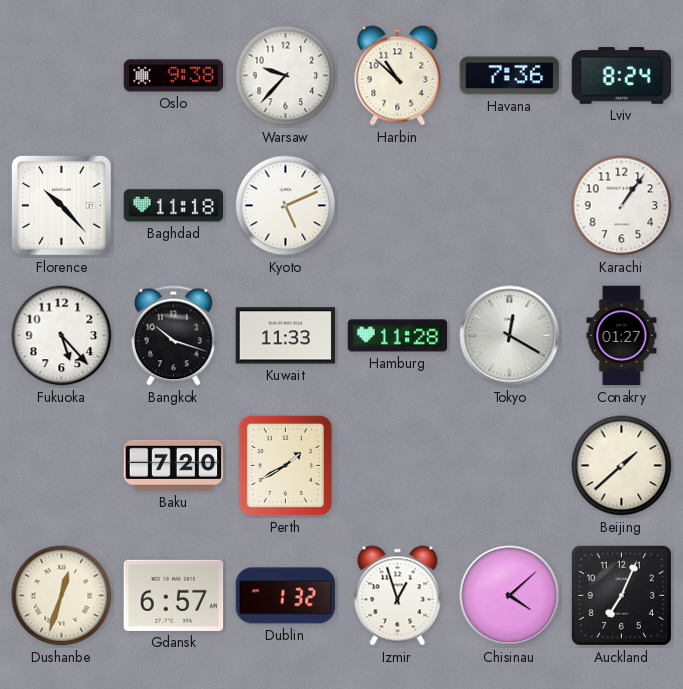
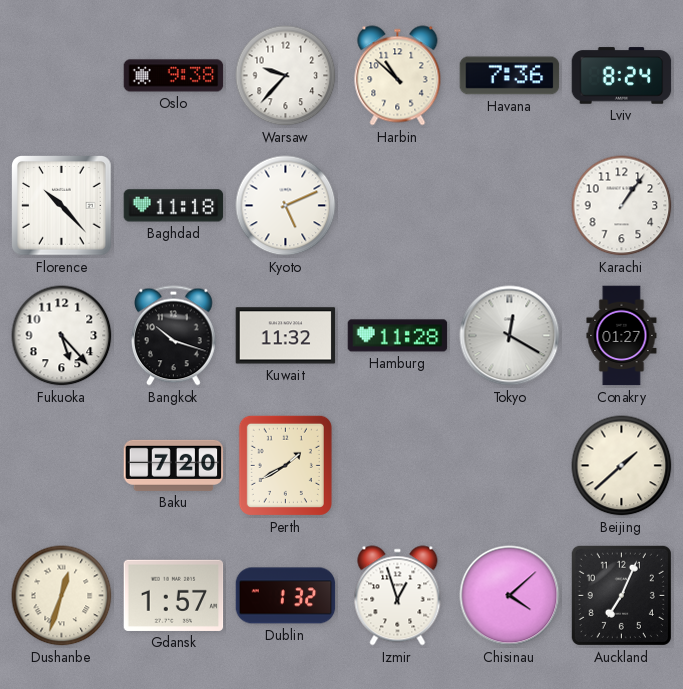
Kuwait: 11:33 -> 11:32 (286, 336)
Gdansk: 6:57 -> 1:57 (174, 595)
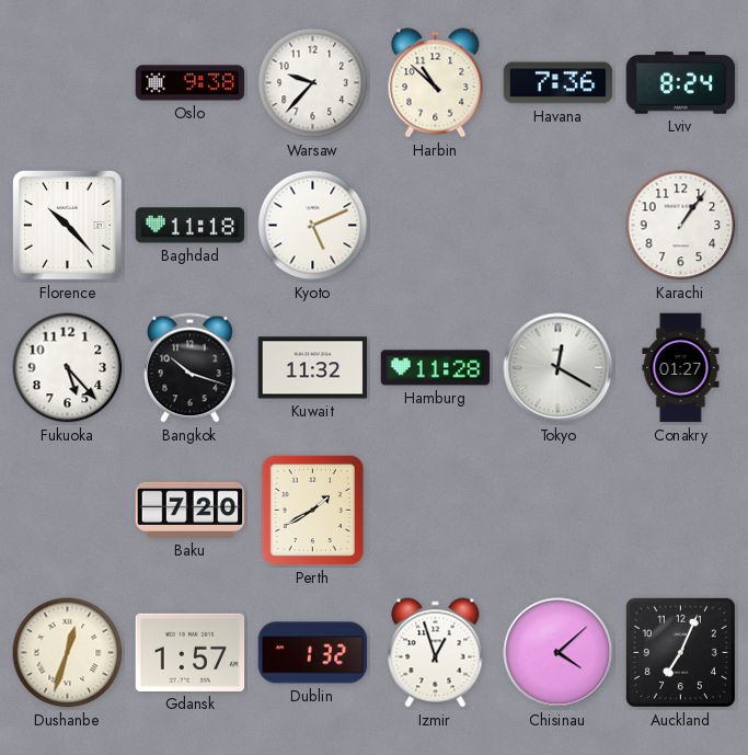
Beijing: 1:38 -> none (622, 466)
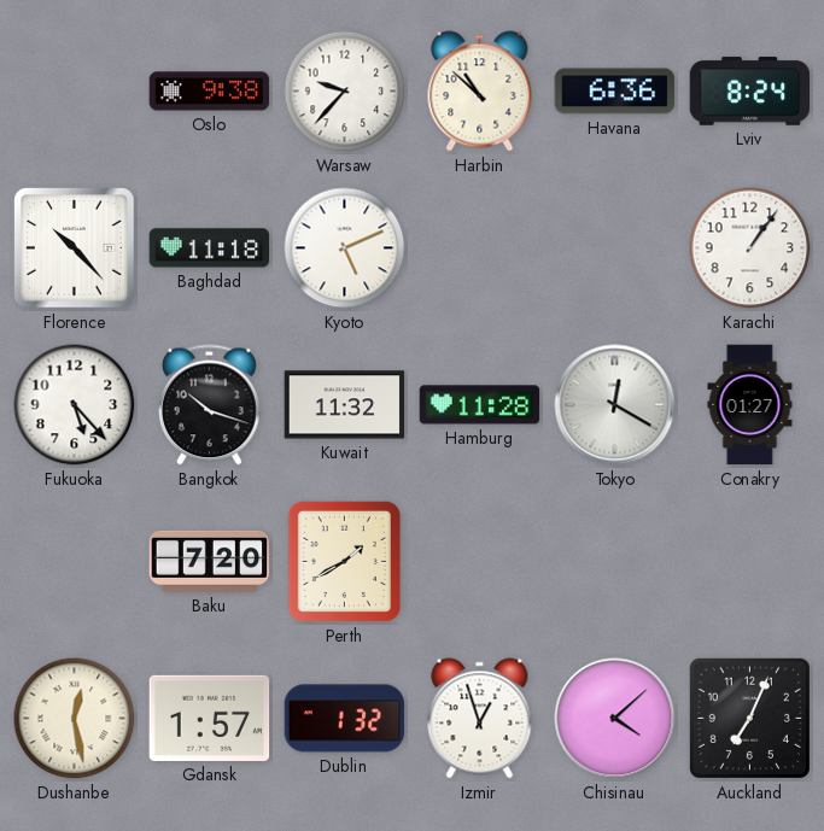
Havana: 7:36 -> 6:36 (615, 92)
Dushanbe: 12:33 -> 12:28 (75, 719)
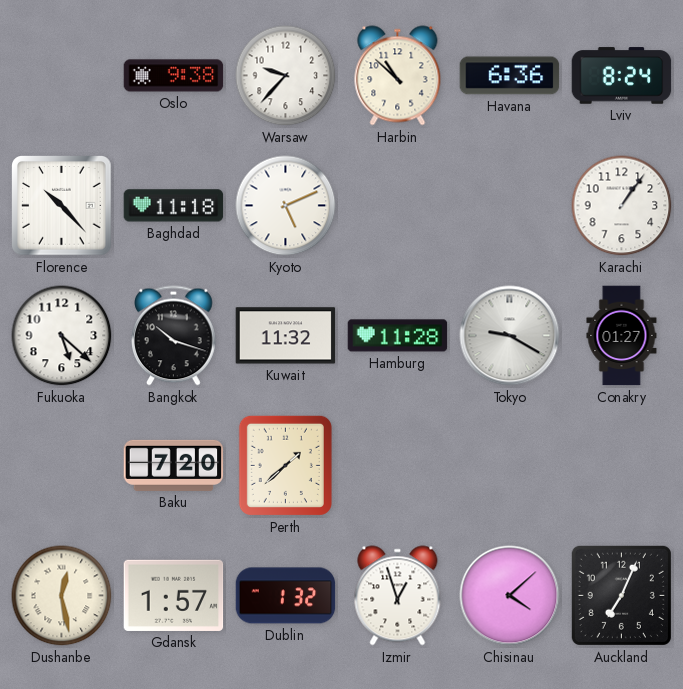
Fukuoka: 5:23 -> 5:22 (62, 336)
Tokyo: 12:20 -> 9:20 (510, 336)
Perth: 1:40 -> 1:38 (285, 465)
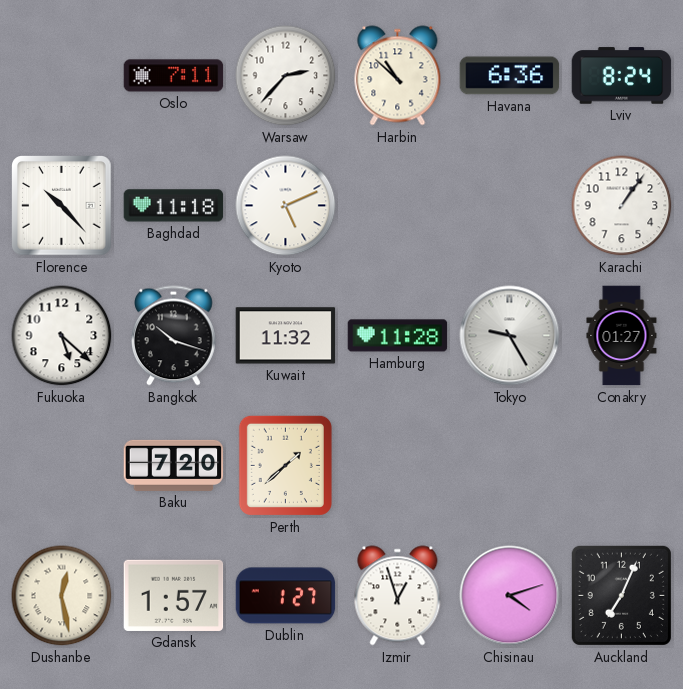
Oslo: 9:38 -> 7:11 (174, 76)
Warsaw: 9:37 -> 2:37 (286, 76)
Tokyo: 9:20 -> 9:25 (510, 336)
Dublin: 1:32 -> 1:27 (286, 596)
Chisinau: 4:08 -> 4:12 (510, 596)
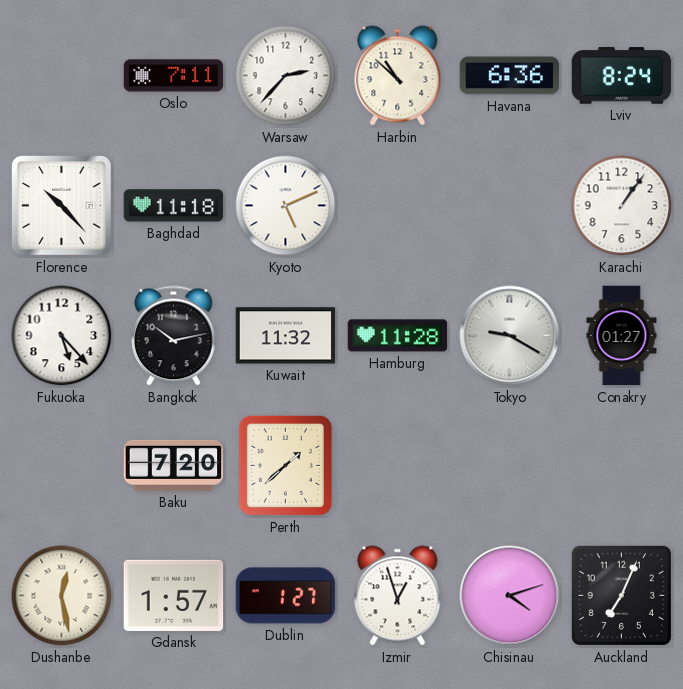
Fukuoka: 5:22 -> 5:23 (62, 336)
Bangkok: 10:18 -> 10:13 (174, 336)
Tokyo: 9:25 -> 9:20 (510, 336)
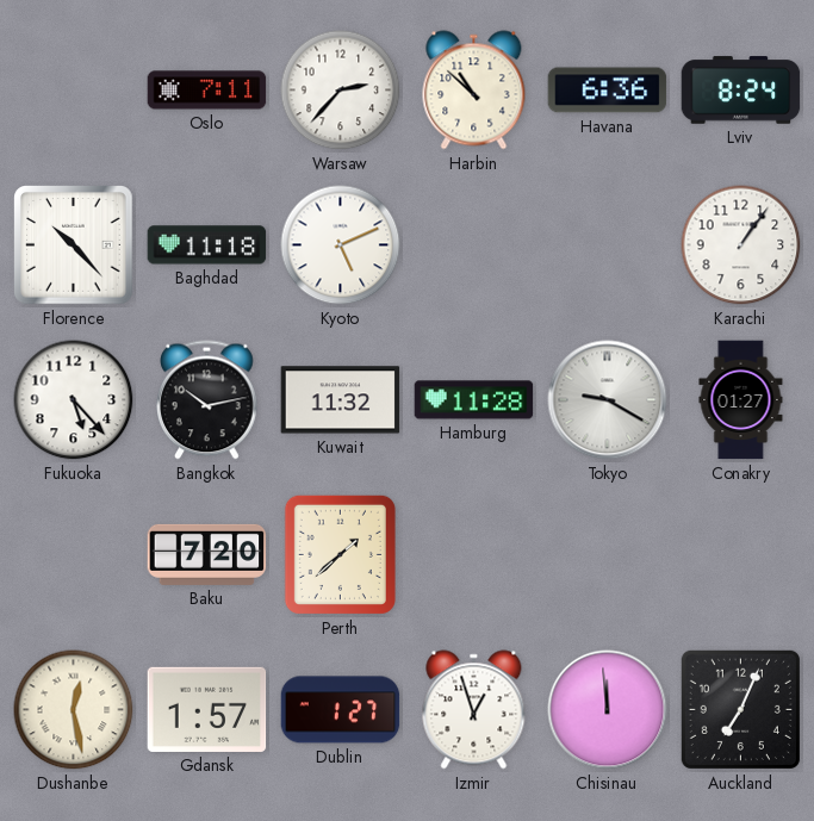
Chisinau: 4:12 -> 11:59 (608, 710)
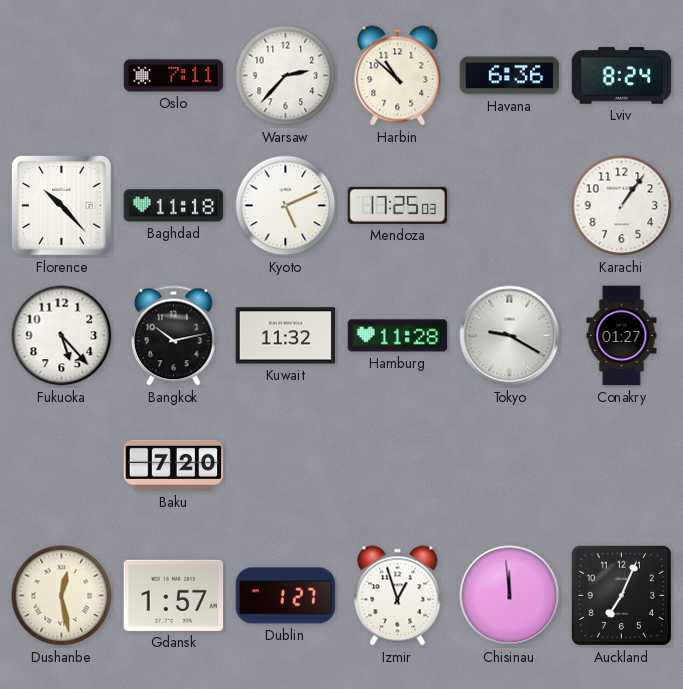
Mendoza: none -> 17:25 (398, 205)
Perth: 1:38 -> none (340, 554)
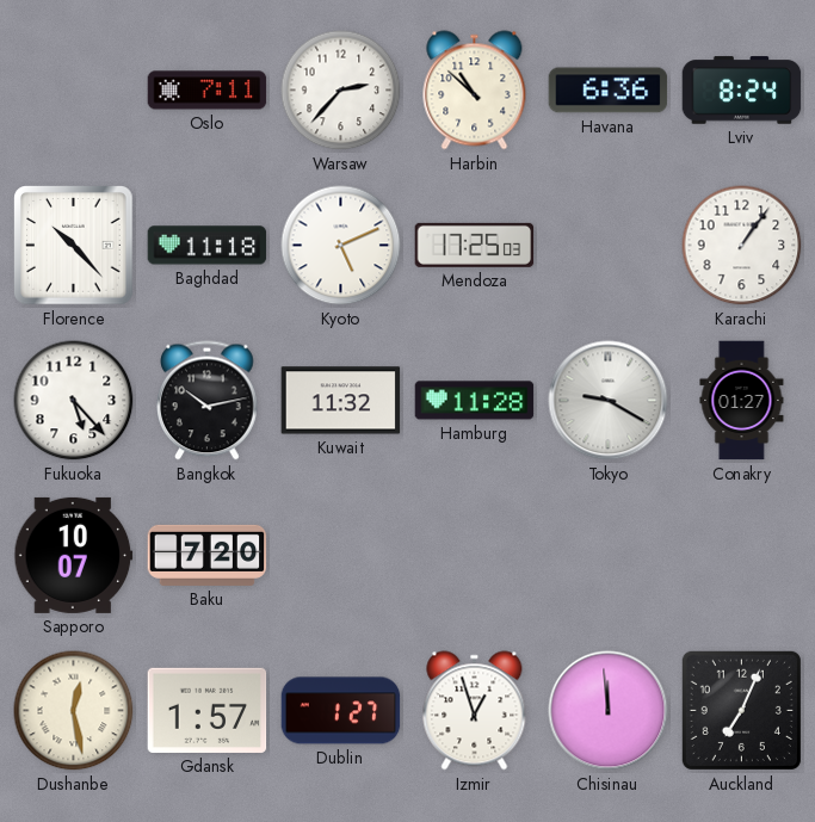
Sapporo: none -> 10:07 (74, 555)
